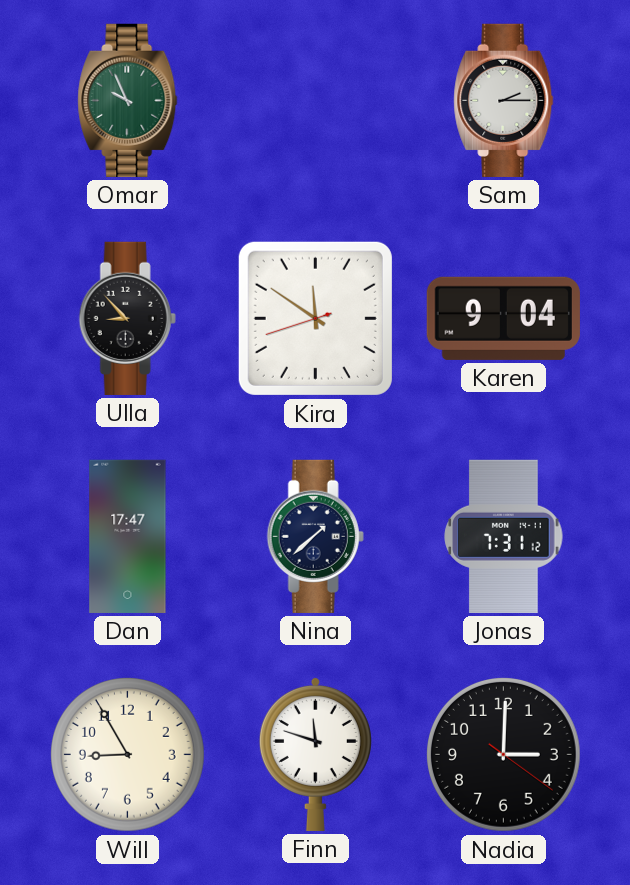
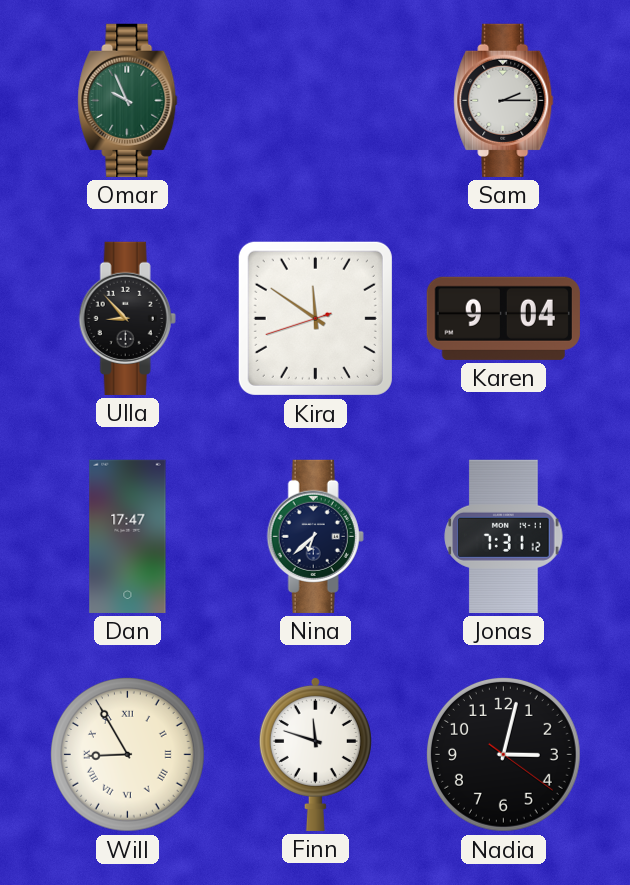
Nina: 1:38 -> 6:38 (315, 536)
Will numerals: Arabic -> Roman (127, 754)
Nadia: 3:00 -> 3:02 (503, 754)
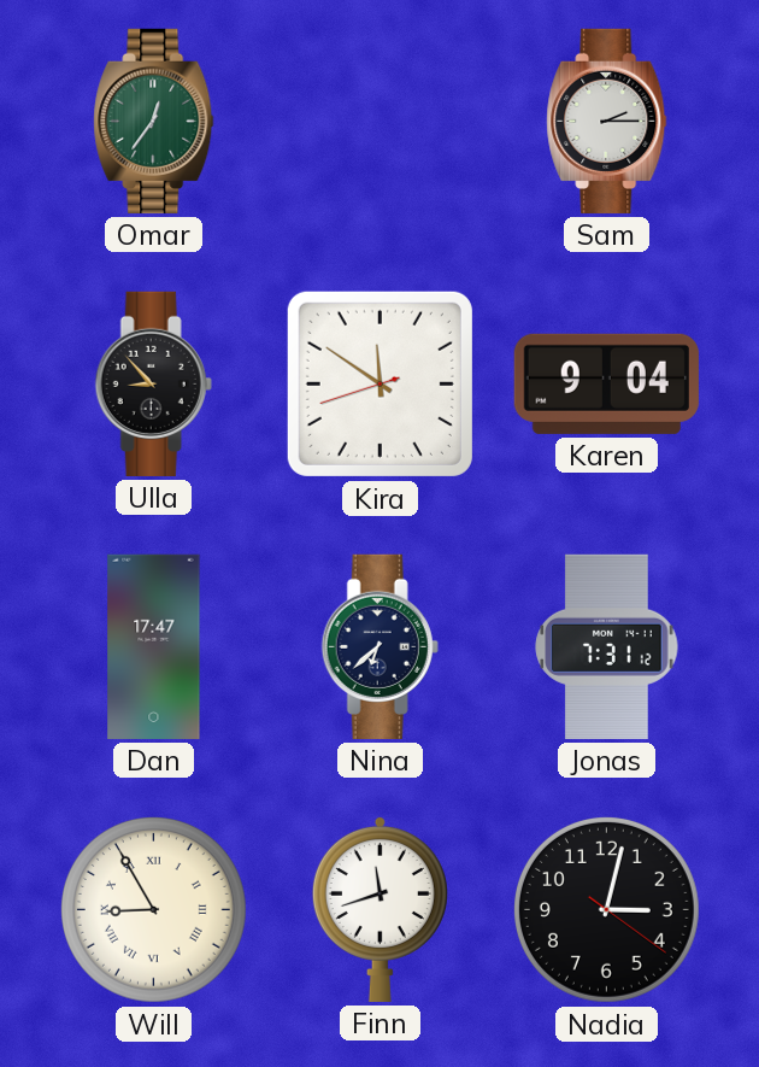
Omar: 9:56 -> 12:36 (154, 121)
Finn: 11:48 -> 11:42 (379, 909)
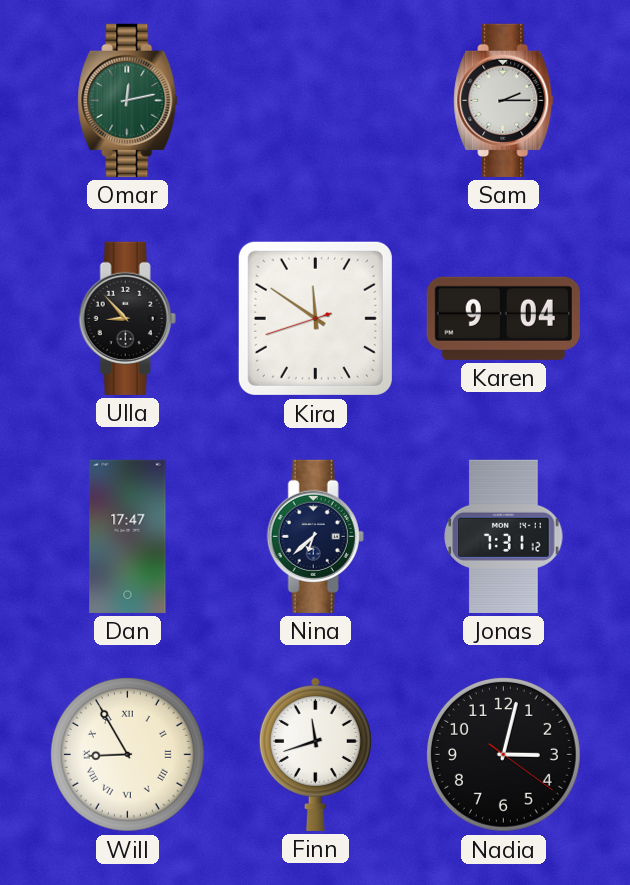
Omar: 12:36 -> 12:13 (128, 100)
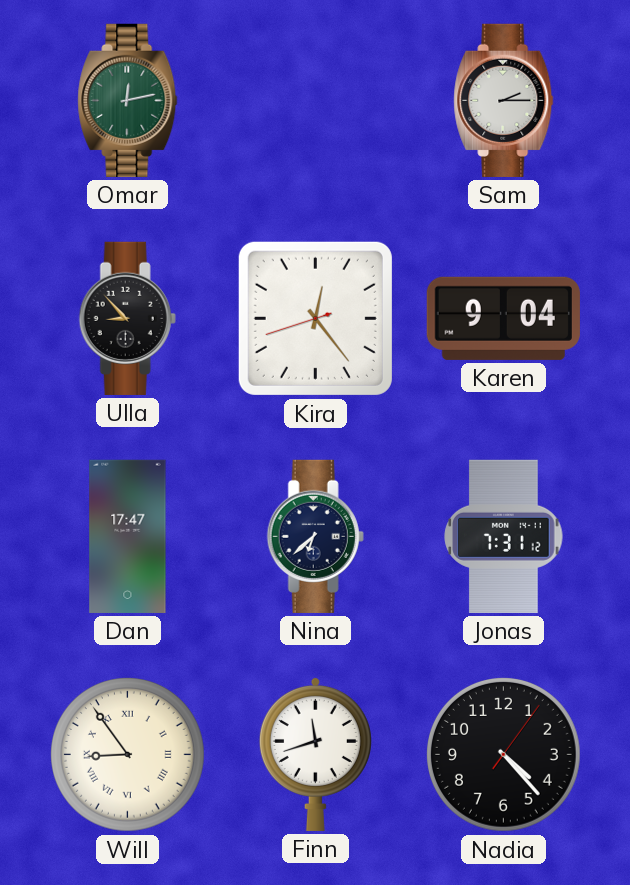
Kira: 11:50 -> 12:23 (315, 318)
Will: 8:55 -> 8:54 (127, 754)
Nadia: 3:02 -> 4:23 (503, 754)
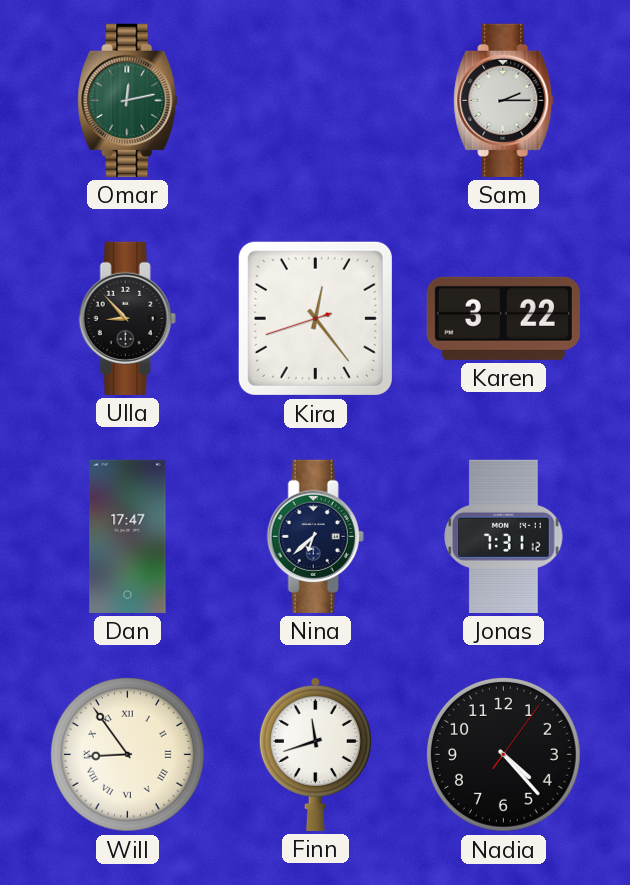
Karen: 9:04 -> 3:22 (503, 318)
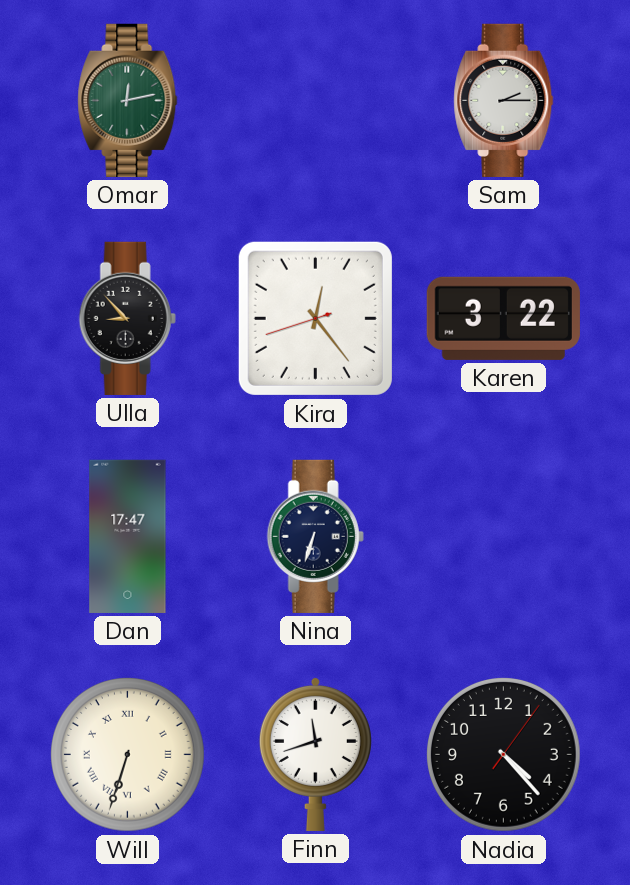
Nina: 6:38 -> 6:33 (315, 536)
Jonas: 7:31 -> none (504, 536)
Will: 8:54 -> 6:33 (127, 754)
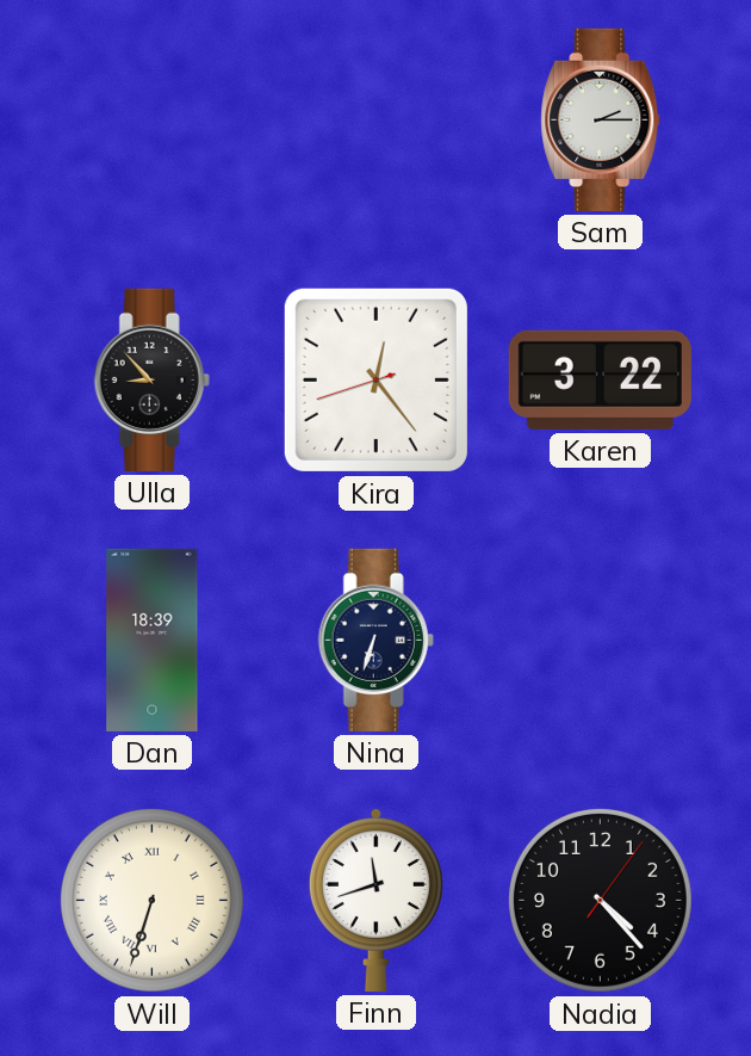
Omar: 12:13 -> none (128, 100)
Dan: 17:47 -> 18:39 (153, 640)
